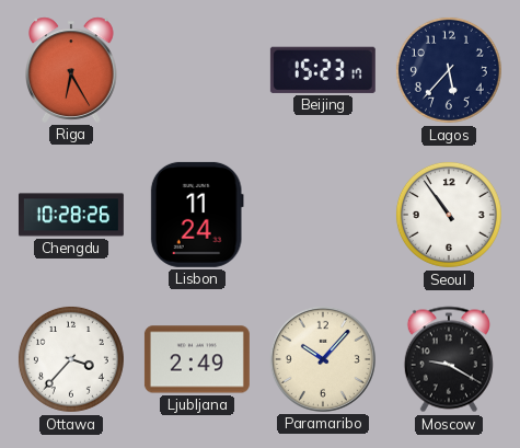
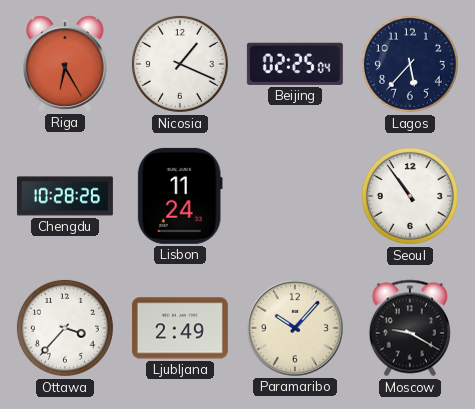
Nicosia: none -> 1:19 (180, 64)
Beijing: 15:23 -> 02:25 (295, 64)
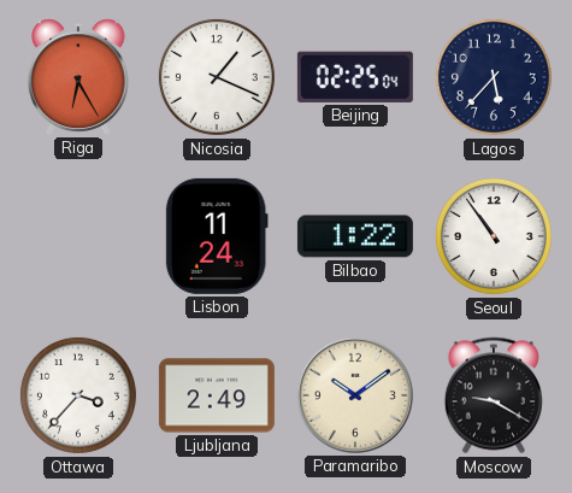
Chengdu: 10:28 -> none (65, 196)
Bilbao: none -> 1:22 (355, 236)
Paramaribo: 10:07 -> 10:09 (355, 395)
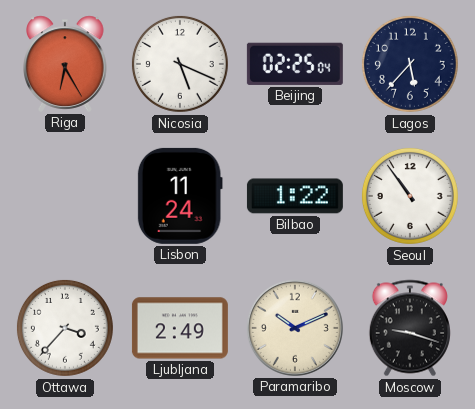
Nicosia: 1:19 -> 5:19 (180, 64)
Paramaribo: 10:09 -> 10:11 (295, 328)
Moscow: 9:20 -> 9:18 (410, 328)
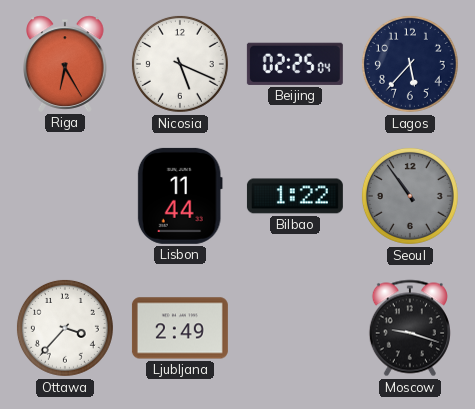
Lisbon: 11:24 -> 11:44 (180, 196)
Seoul dial: white -> grey (410, 196)
Paramaribo: 10:11 -> none (295, 328)
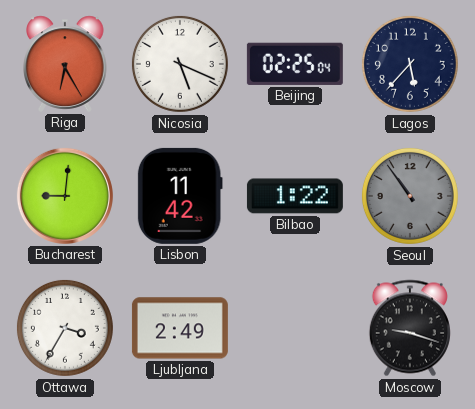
Bucharest: none -> 9:01 (65, 196)
Lisbon: 11:44 -> 11:42 (180, 196)
Ottawa: 3:37 -> 3:35 (65, 328)
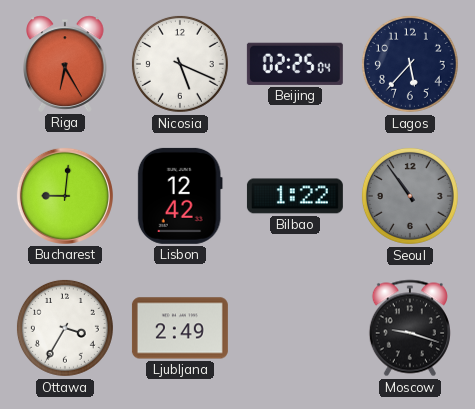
Lisbon: 11:42 -> 12:42 (180, 196)
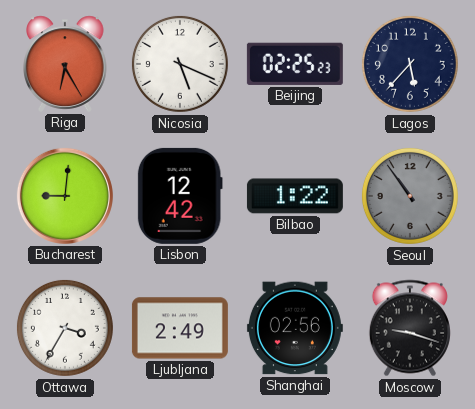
Beijing: 02:25:04 -> 02:25:23 (295, 64)
Shanghai: none -> 02:56 (295, 328)
